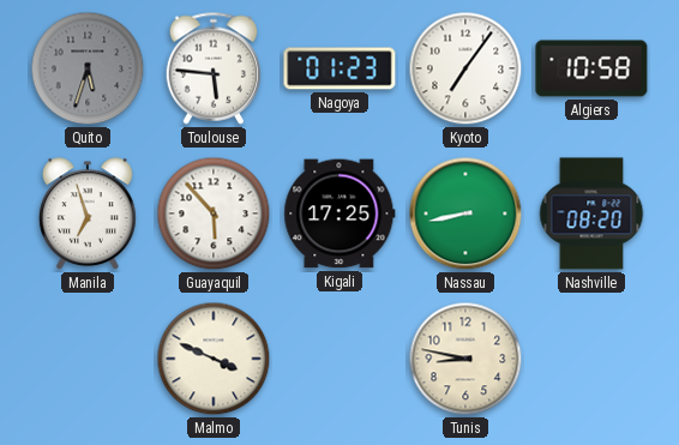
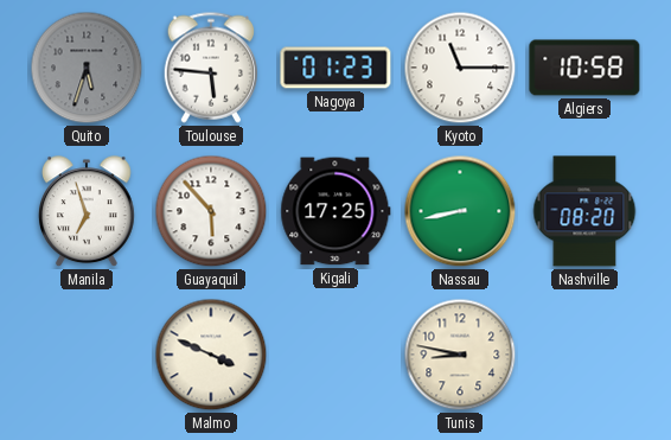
Kyoto: 7:06 -> 11:15 (460, 68)
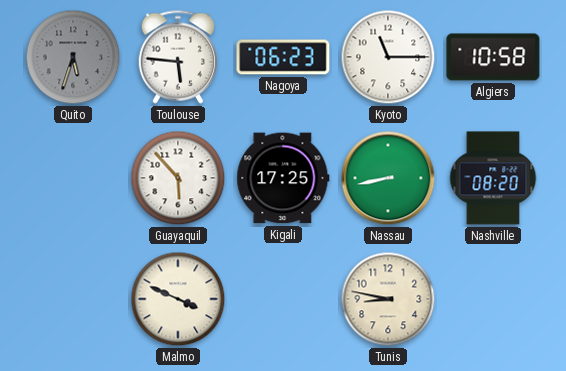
Nagoya: 01:23 -> 06:23 (283, 57)
Manila: 6:57 -> none (88, 212)
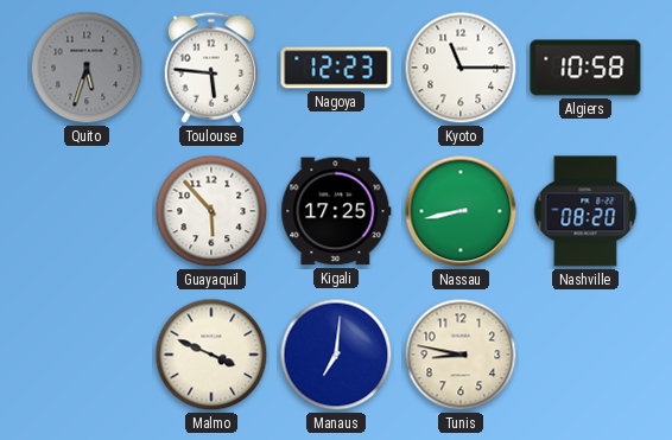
Nagoya: 06:23 -> 12:23 (336, 68)
Manaus: none -> 7:01 (336, 355)
